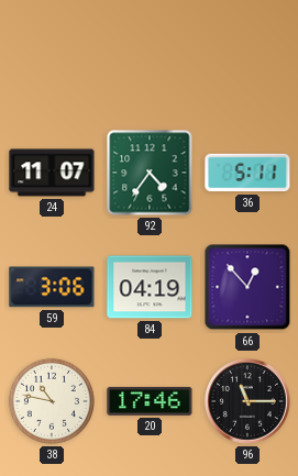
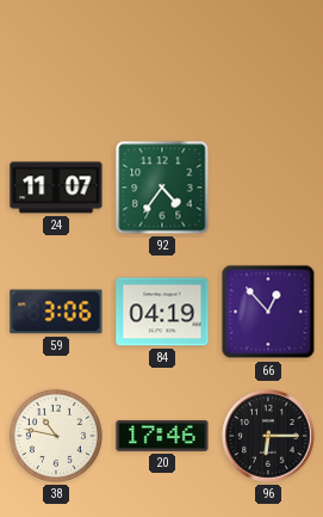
36: 5:11 -> none (247, 173)
96: 11:15 -> 6:15 (268, 436)
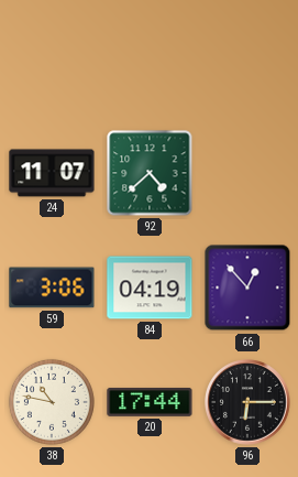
92: 4:36 -> 4:38 (150, 173)
20: 17:46 -> 17:44 (150, 402)
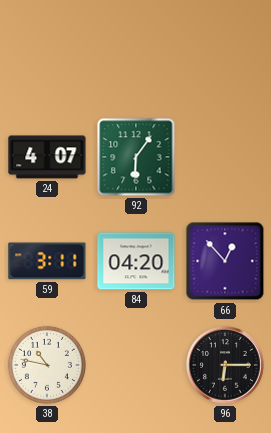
24: 11:07 -> 4:07 (47, 157)
92: 4:38 -> 6:06 (136, 157)
59: 3:06 -> 3:11 (47, 261)
84: 04:19 -> 04:20 (136, 261)
20: 17:44 -> none (150, 402)
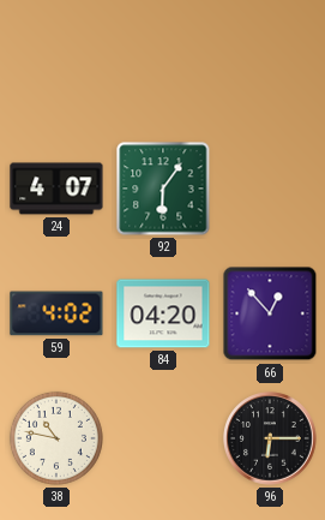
59: 3:11 -> 4:02 (56, 313)
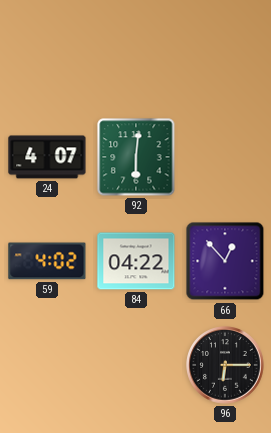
92: 6:06 -> 6:01 (136, 157)
84: 04:20 -> 04:22 (136, 261)
38: 10:47 -> none (56, 438)
